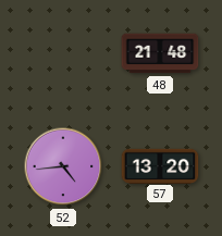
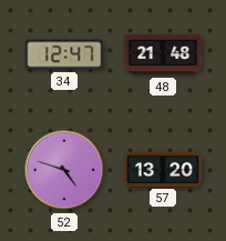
34: none -> 12:47 (64, 54)
52: 4:44 -> 4:48 (64, 170)
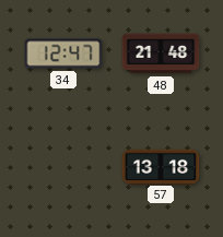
52: 4:48 -> none (64, 170)
57: 13:20 -> 13:18 (161, 166)
